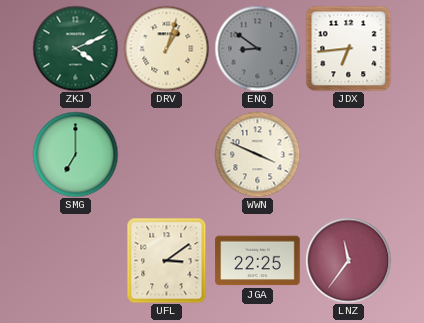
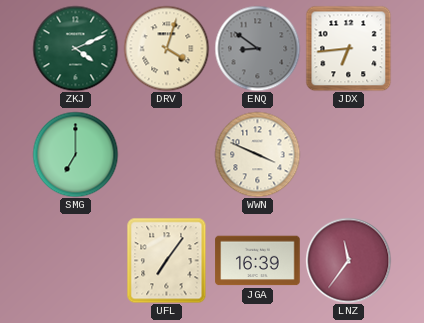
DRV: 1:03 -> 4:03 (166, 48)
UFL: 3:09 -> 7:06 (167, 260)
JGA: 22:25 -> 16:39 (258, 261)
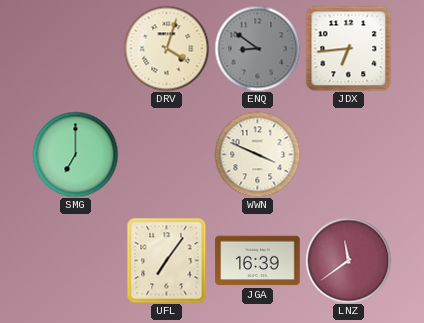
ZKJ: 4:11 -> none (75, 48)
LNZ: 11:36 -> 11:39 (348, 260)
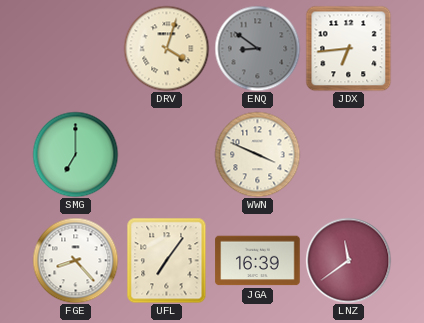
FGE: none -> 8:23 (75, 260)
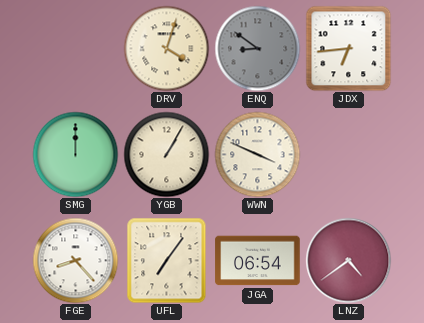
SMG: 7:00 -> 12:00 (75, 154)
YGB: none -> 1:05 (166, 154)
JGA: 16:39 -> 06:54 (258, 261)
LNZ: 11:39 -> 4:39 (348, 260)
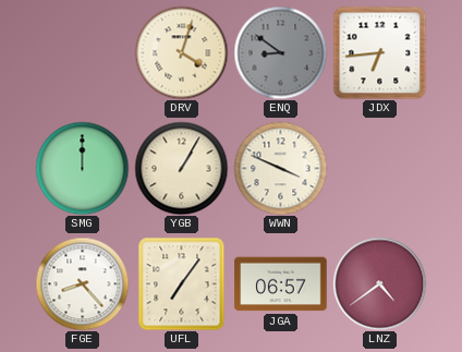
JGA: 06:54 -> 06:57 (281, 284)
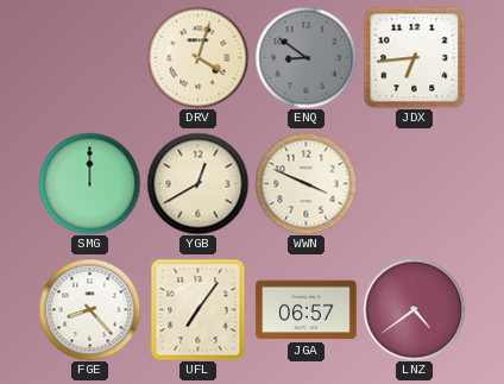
YGB: 1:05 -> 12:40 (197, 183)
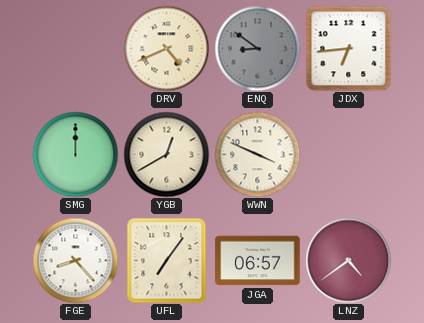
DRV: 4:03 -> 4:41 (166, 48)
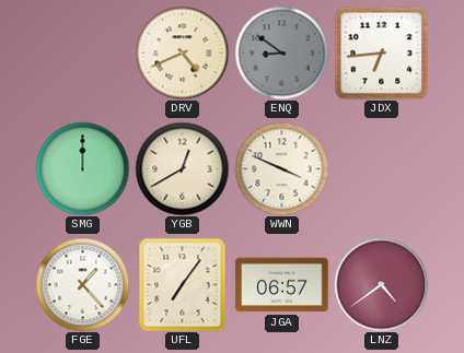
FGE: 8:23 -> 1:23 (82, 284)
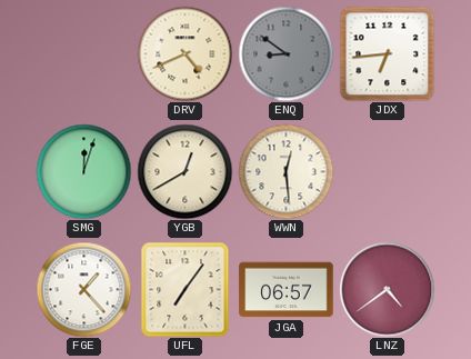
SMG: 12:00 -> 12:03 (83, 171)
WWN: 3:49 -> 12:29 (285, 171)
